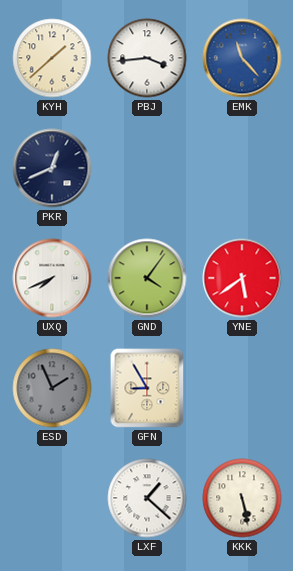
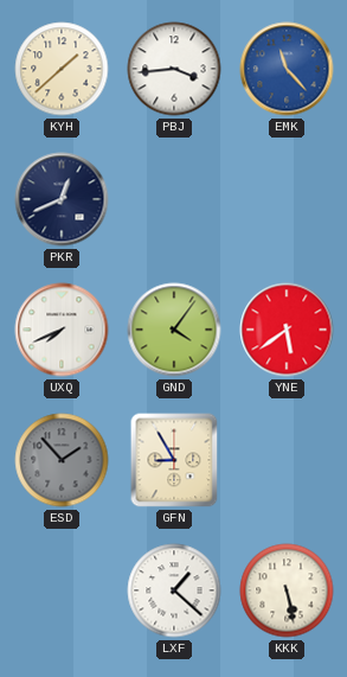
ESD: 1:56 -> 1:53 (62, 460)
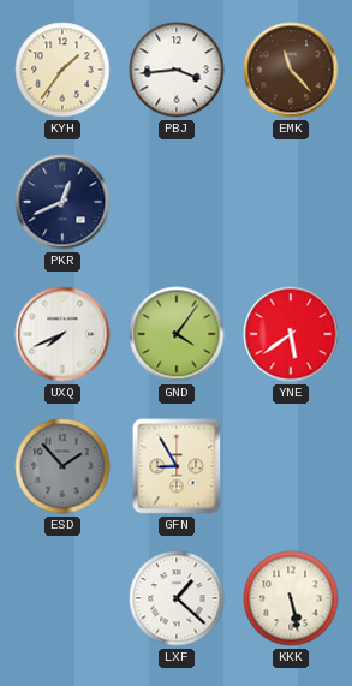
KYH: 1:38 -> 1:36 (62, 70)
EMK dial: blue -> brown (291, 70)
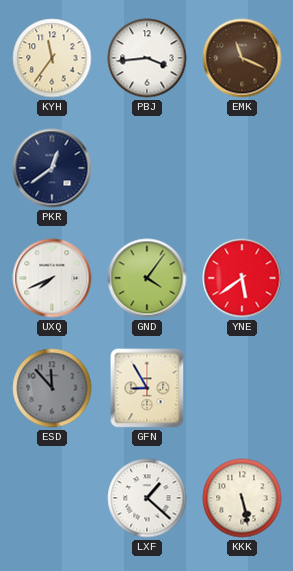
KYH: 1:36 -> 11:36 (52, 58)
EMK: 11:23 -> 11:19 (242, 58)
PKR: 12:41 -> 12:39 (52, 168)
ESD: 1:53 -> 11:53 (52, 388)
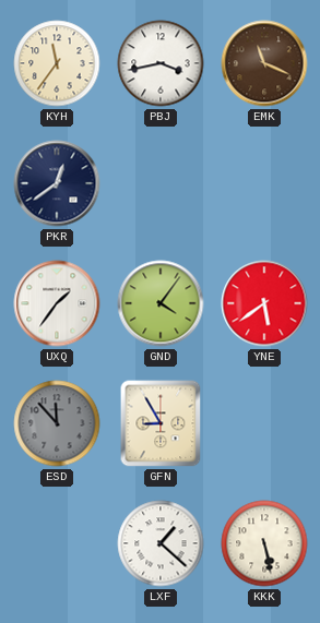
PBJ: 3:44 -> 3:43 (161, 63)
UXQ: 7:41 -> 1:36 (57, 303)
